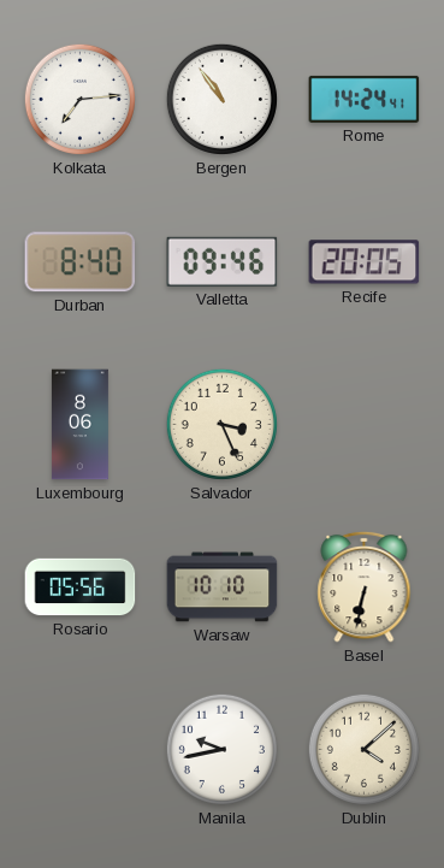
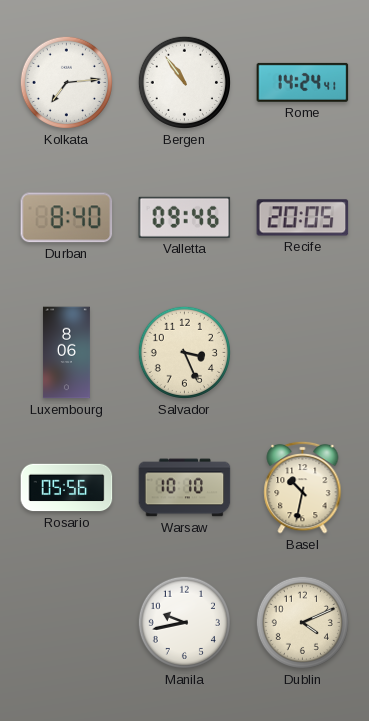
Basel: 6:32 -> 10:32 (303, 487)
Dublin: 4:08 -> 4:11 (302, 622)
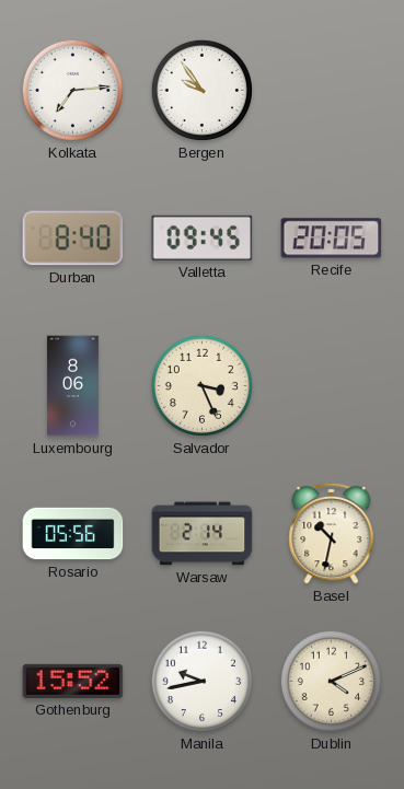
Bergen: 10:54 -> 9:54 (201, 90)
Rome: 14:24 -> none (303, 82)
Valletta: 09:46 -> 09:45 (203, 237)
Warsaw: 10:10 -> 2:14 (203, 534)
Gothenburg: none -> 15:52 (73, 681)
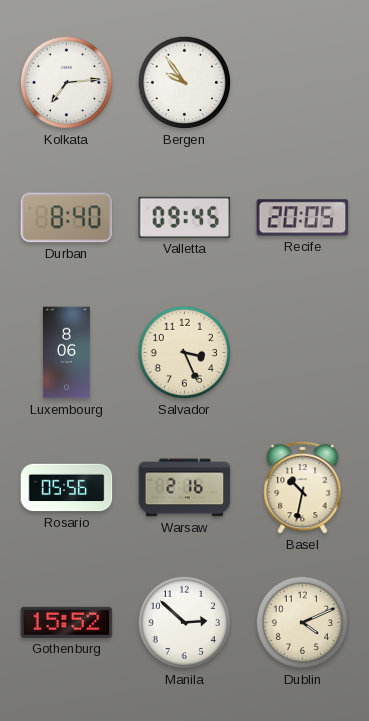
Warsaw: 2:14 -> 2:16 (185, 488)
Manila: 9:43 -> 2:52 (184, 622)
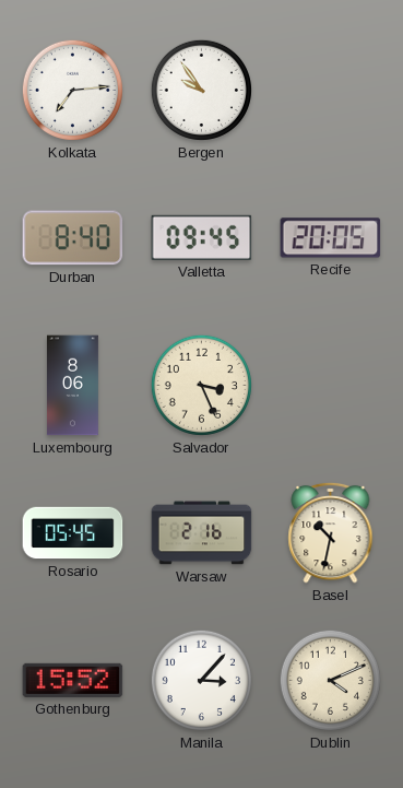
Rosario: 05:56 -> 05:45 (73, 533)
Manila: 2:52 -> 3:07 (201, 680)
